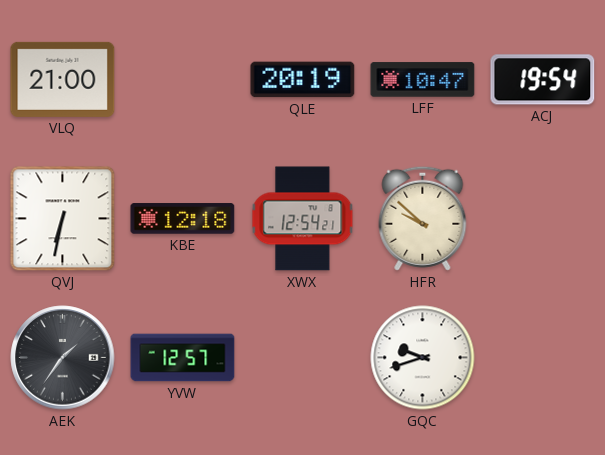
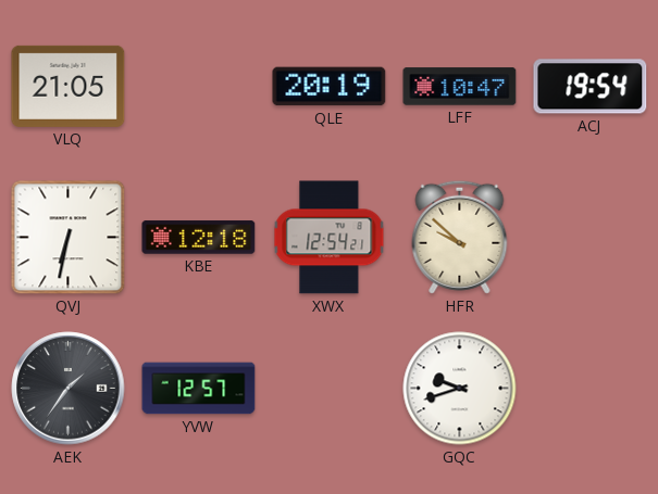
VLQ: 21:00 -> 21:05 (69, 86)
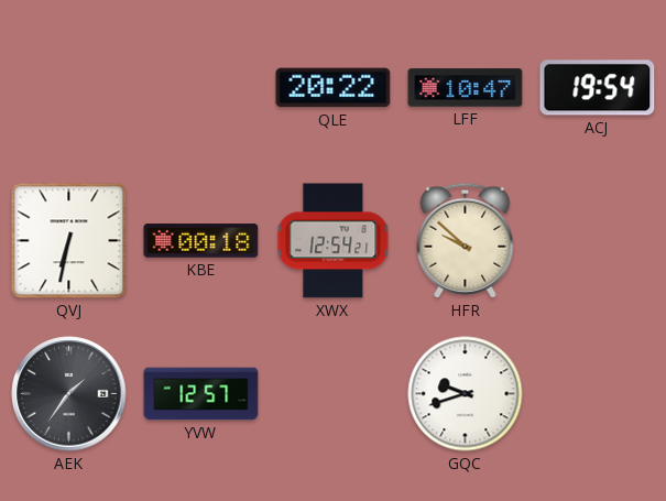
VLQ: 21:05 -> none (69, 86)
QLE: 20:19 -> 20:22 (334, 88)
KBE: 12:18 -> 00:18 (201, 241)
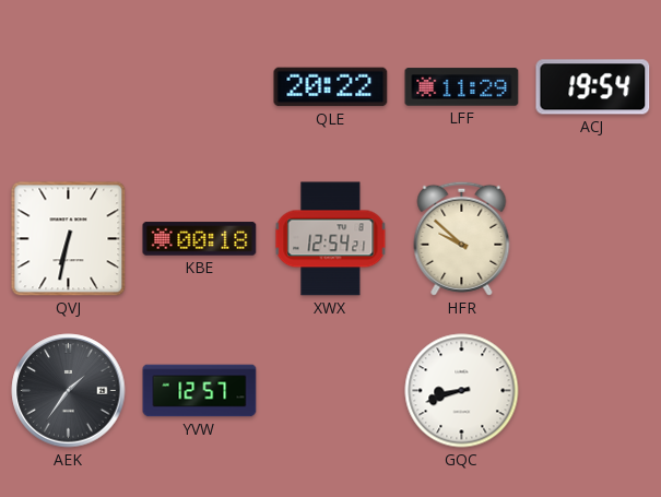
LFF: 10:47 -> 11:29 (462, 87)
GQC: 9:42 -> 8:42 (462, 391)
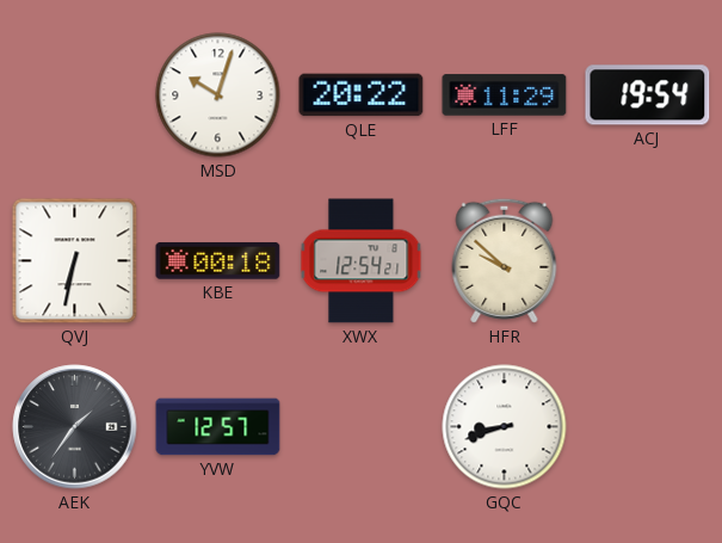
MSD: none -> 10:03 (218, 95)
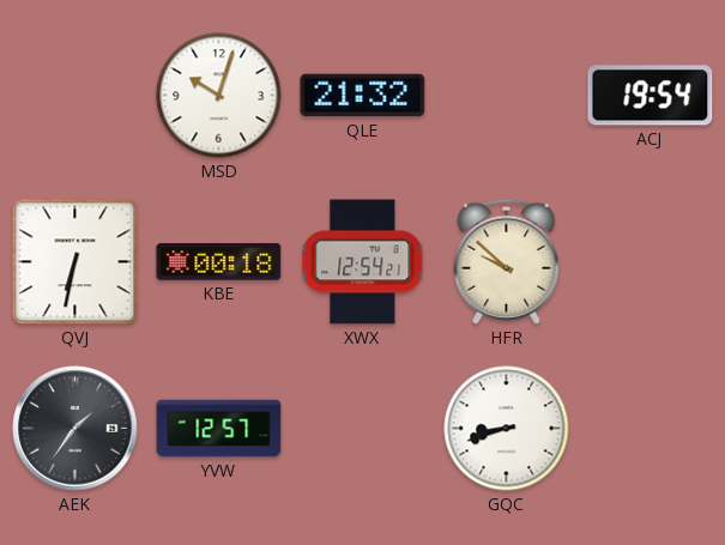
QLE: 20:22 -> 21:32 (363, 96)
LFF: 11:29 -> none (505, 95)
